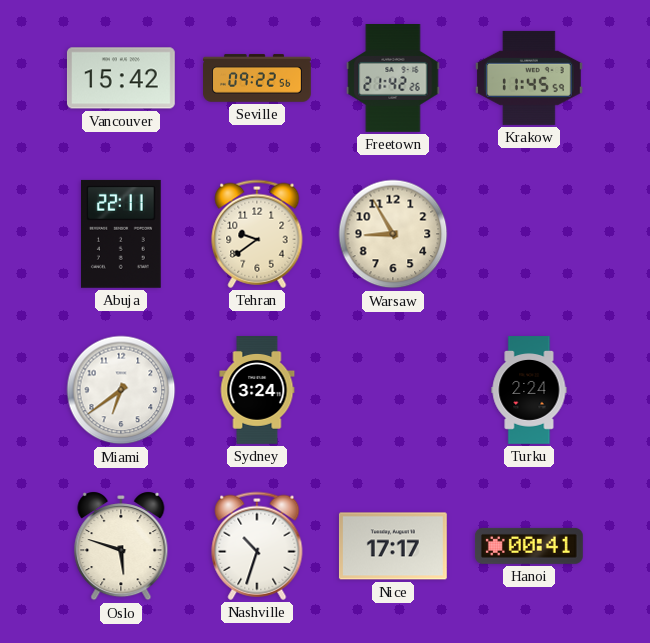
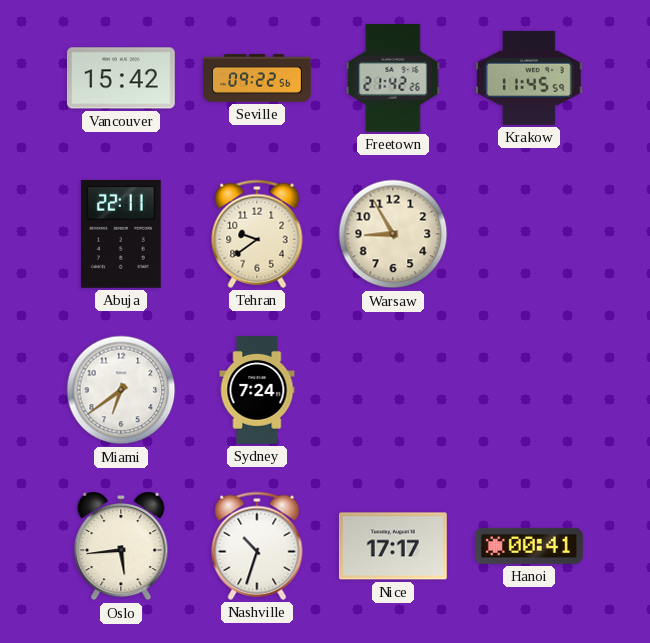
Sydney: 3:24 -> 7:24 (257, 391)
Turku: 2:24 -> none (529, 390)
Oslo: 5:48 -> 5:44 (121, 546)
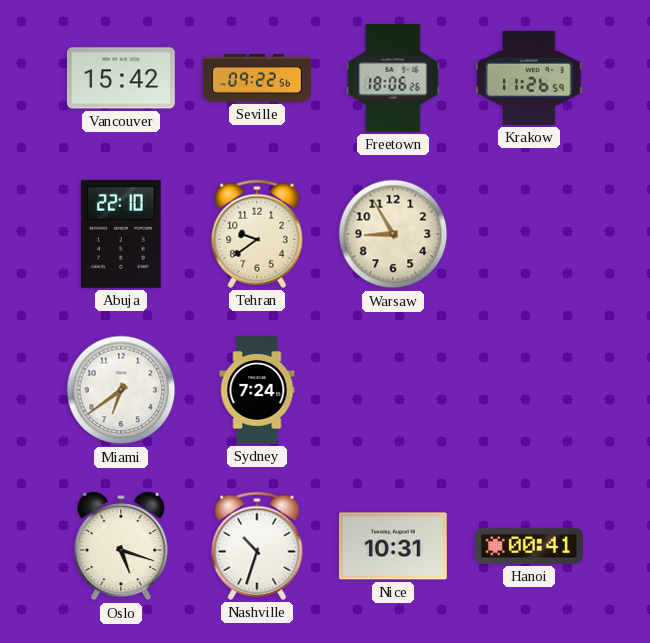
Freetown: 21:42 -> 18:06 (393, 79)
Krakow: 11:45 -> 11:26 (529, 78)
Abuja: 22:11 -> 22:10 (121, 234)
Oslo: 5:44 -> 5:18 (121, 546)
Nice: 17:17 -> 10:31 (393, 546)
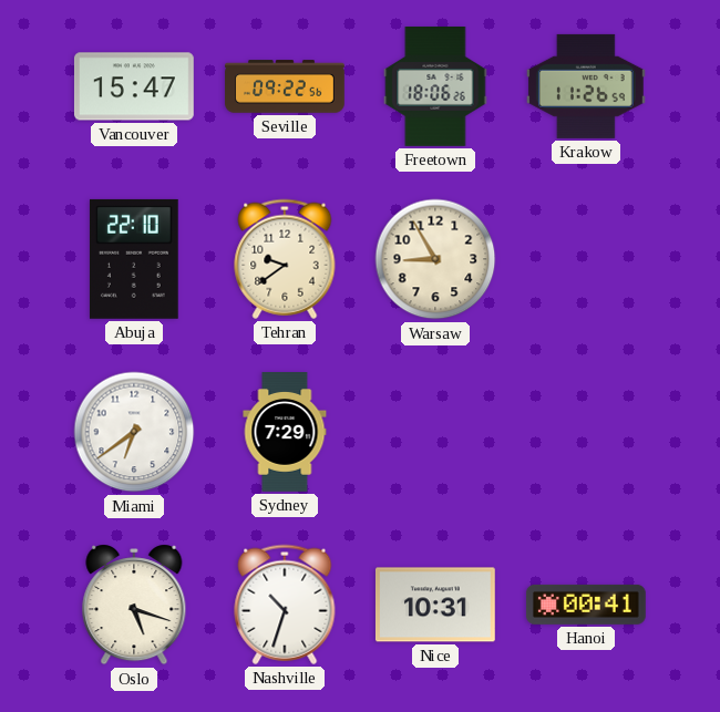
Vancouver: 15:42 -> 15:47 (134, 86)
Sydney: 7:24 -> 7:29 (285, 433)
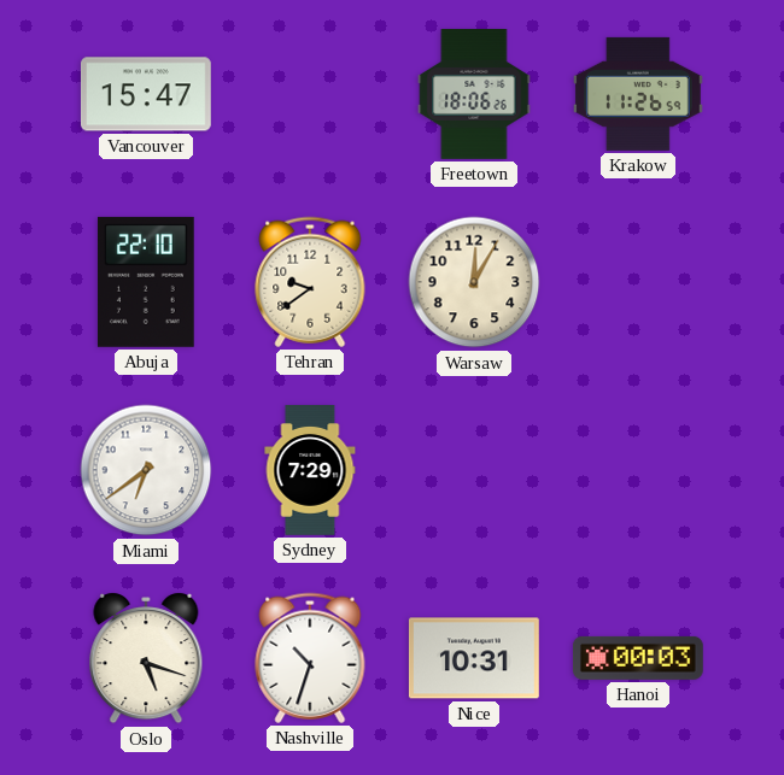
Seville: 09:22 -> none (285, 86)
Warsaw: 8:55 -> 12:05 (474, 282)
Hanoi: 00:41 -> 00:03 (638, 658)
